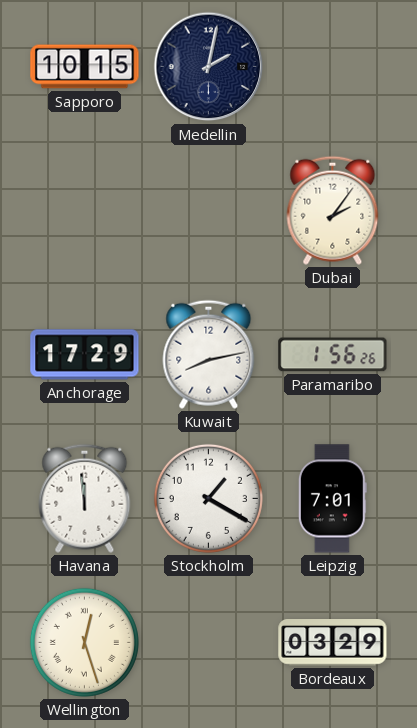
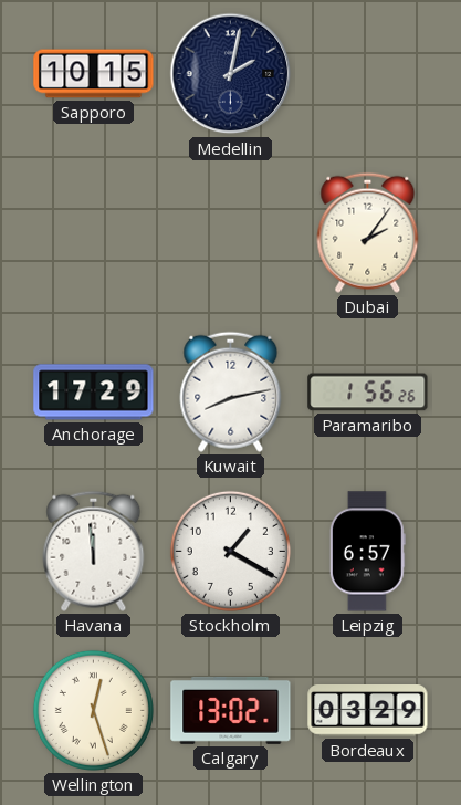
Leipzig: 7:01 -> 6:57 (367, 552)
Calgary: none -> 13:02 (231, 710)
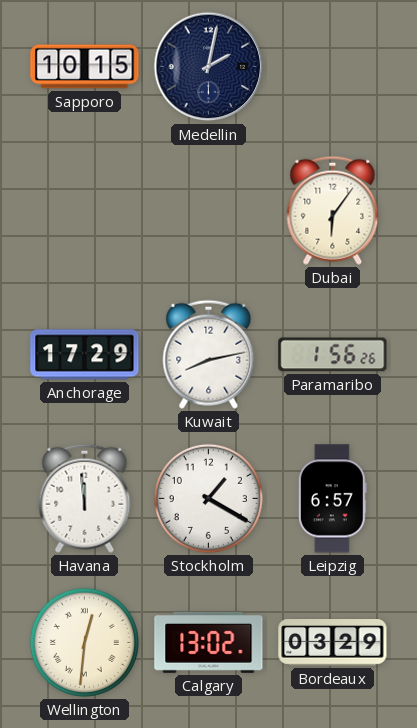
Dubai: 2:06 -> 6:06 (333, 210)
Wellington: 12:27 -> 12:31 (84, 642)
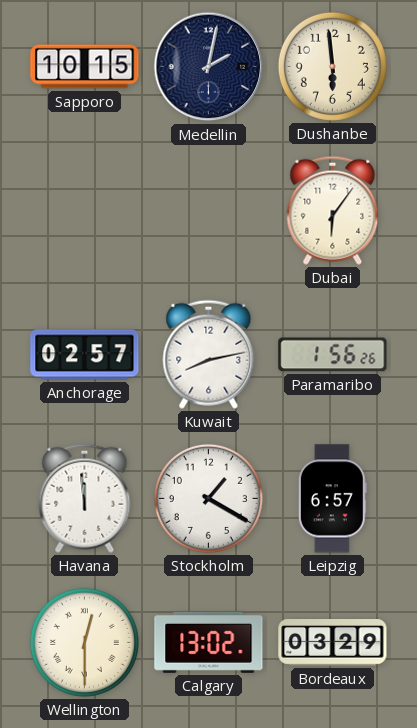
Dushanbe: none -> 5:59 (332, 66)
Anchorage: 17:29 -> 02:57 (85, 355)
Wellington: 12:31 -> 12:30 (84, 642)
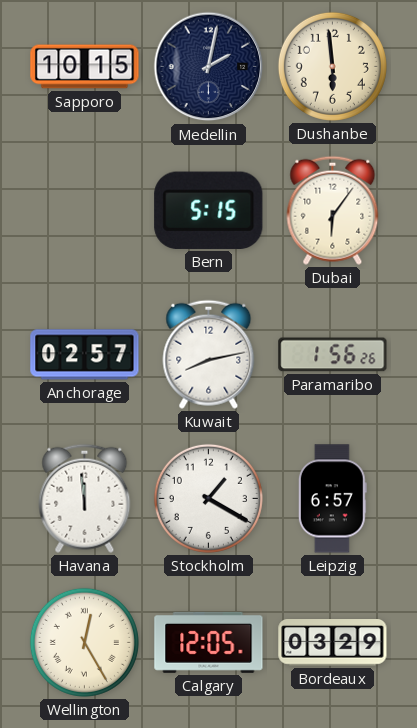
Bern: none -> 5:15 (209, 210)
Wellington: 12:30 -> 12:25 (84, 642)
Calgary: 13:02 -> 12:05 (209, 642)
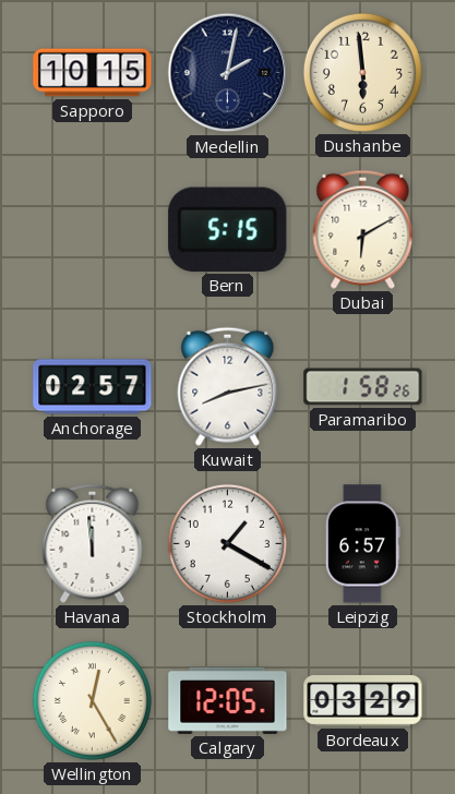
Dubai: 6:06 -> 6:10 (363, 229)
Paramaribo: 1:56 -> 1:58 (363, 387)
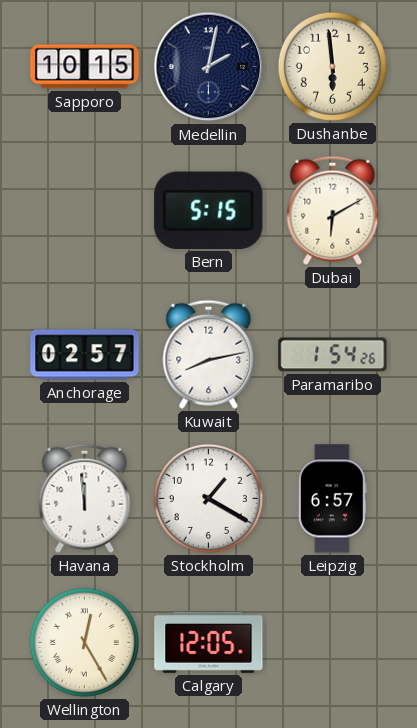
Paramaribo: 1:58 -> 1:54 (333, 355)
Bordeaux: 03:29 -> none (363, 701)
